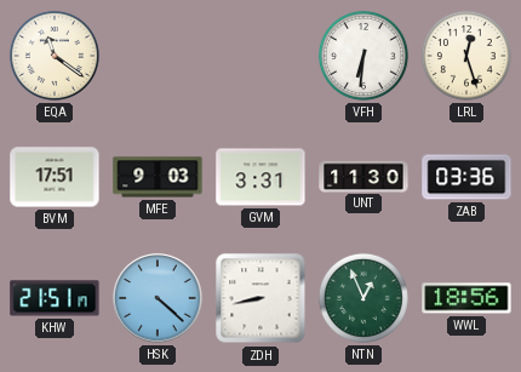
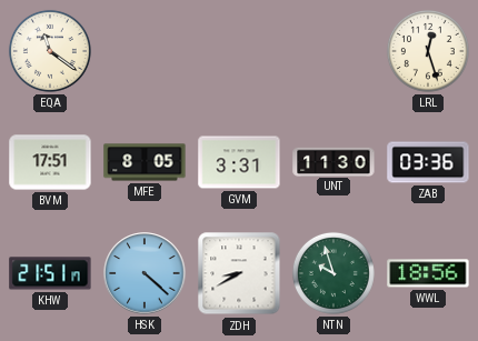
VFH: 6:31 -> none (363, 56)
MFE: 9:03 -> 8:05 (145, 162)
ZDH: 8:43 -> 8:40 (239, 273)
NTN: 12:56 -> 9:57 (333, 273)
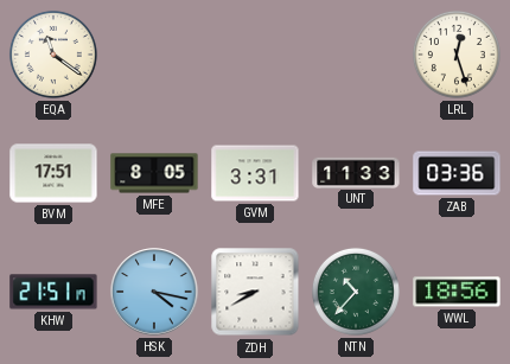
UNT: 11:30 -> 11:33 (356, 172)
HSK: 4:22 -> 4:17 (154, 292)
NTN: 9:57 -> 10:37 (356, 292)
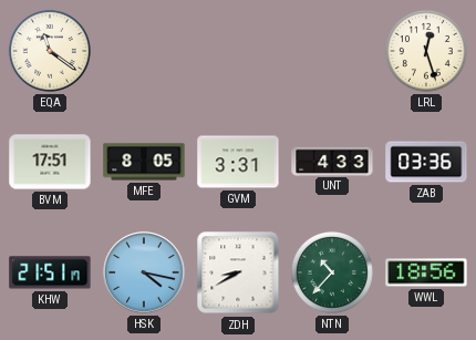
UNT: 11:33 -> 4:33 (332, 161)
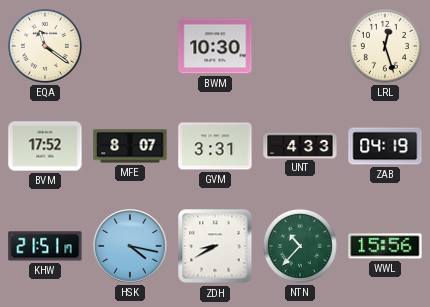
BWM: none -> 10:30 (215, 46)
BVM: 17:51 -> 17:52 (45, 146)
MFE: 8:05 -> 8:07 (130, 146)
ZAB: 03:36 -> 04:19 (385, 146)
WWL: 18:56 -> 15:56 (385, 246)
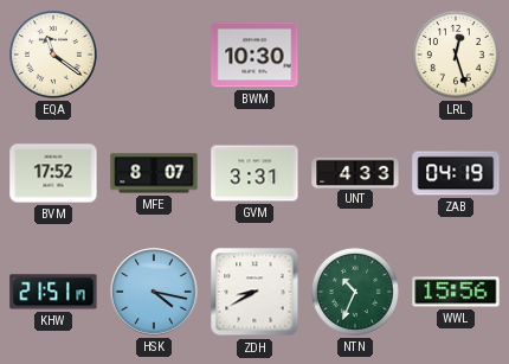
NTN: 10:37 -> 10:34 (355, 292)
